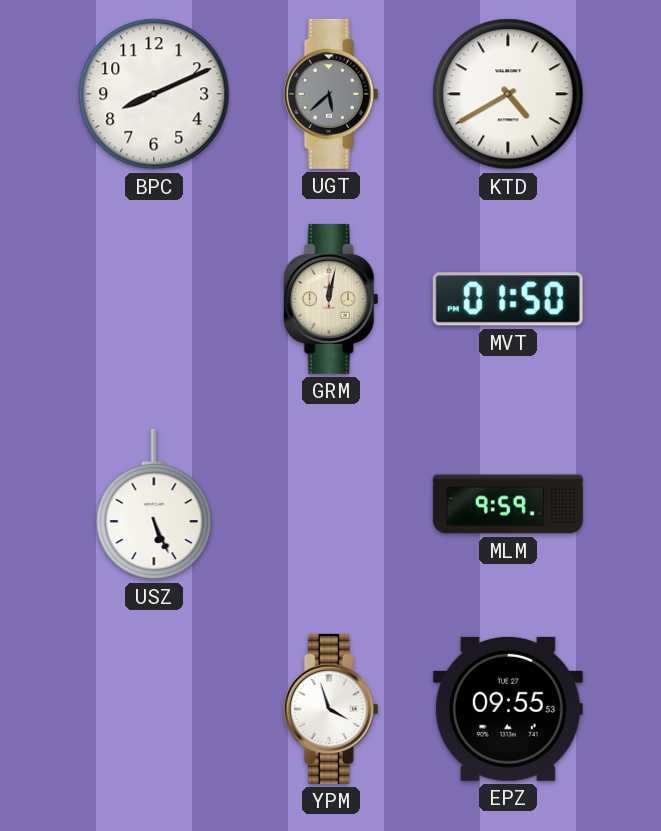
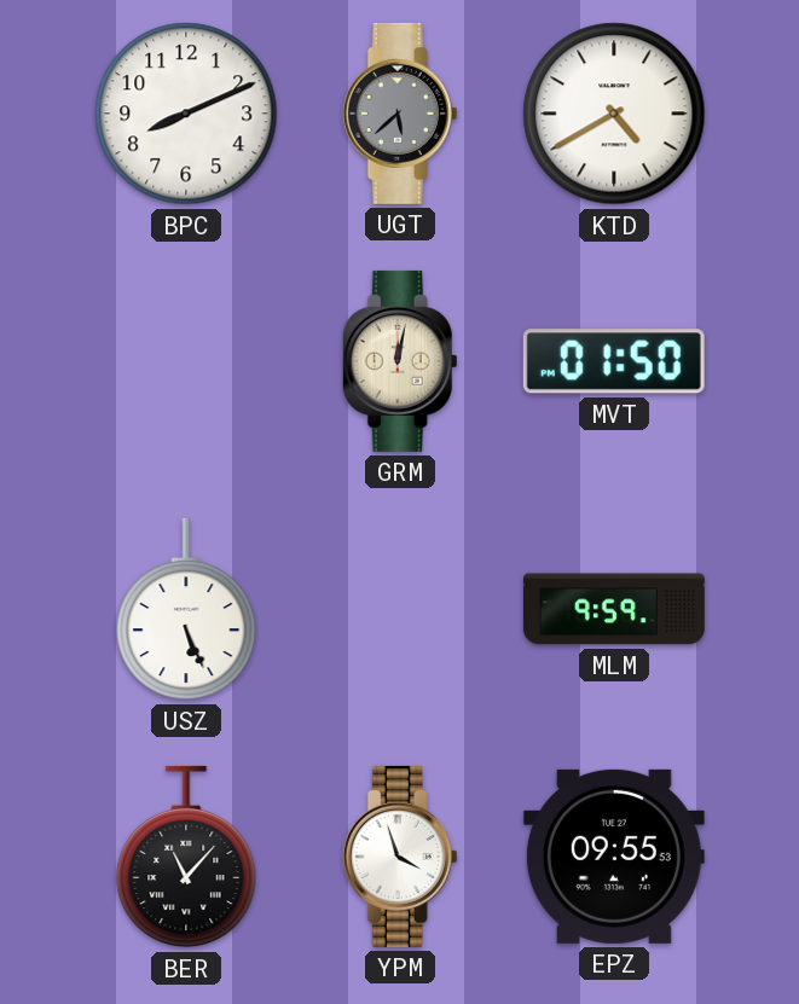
BER: none -> 11:07 (186, 857)
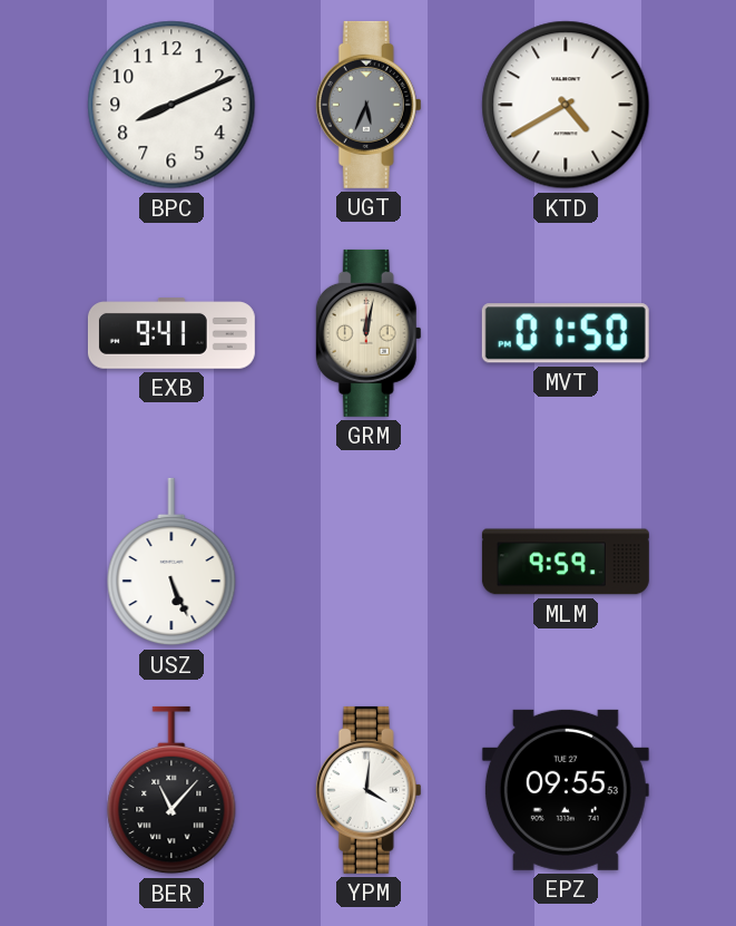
UGT: 5:38 -> 5:34 (369, 105)
EXB: none -> 9:41 (171, 333)
YPM: 3:57 -> 4:01 (369, 790)
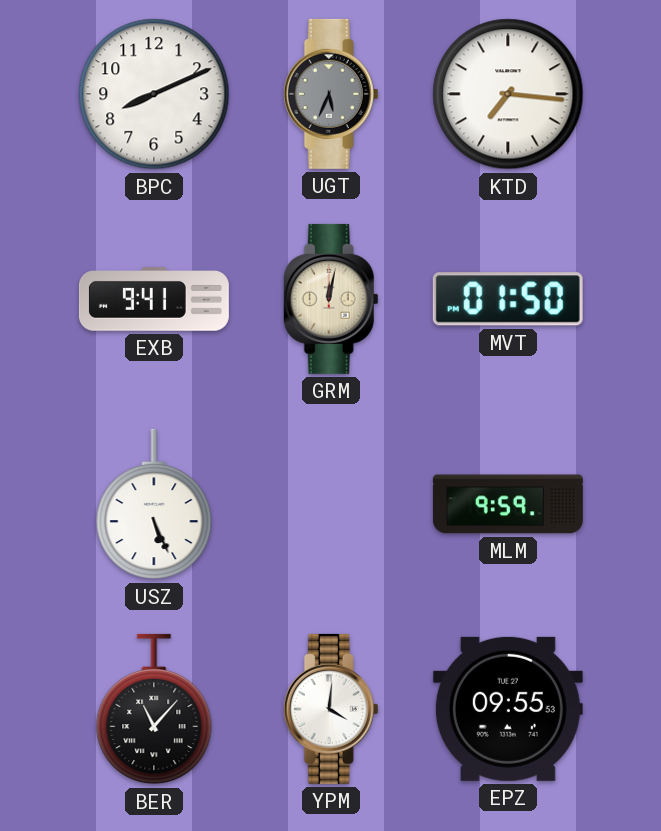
KTD: 4:40 -> 7:16 (508, 94)
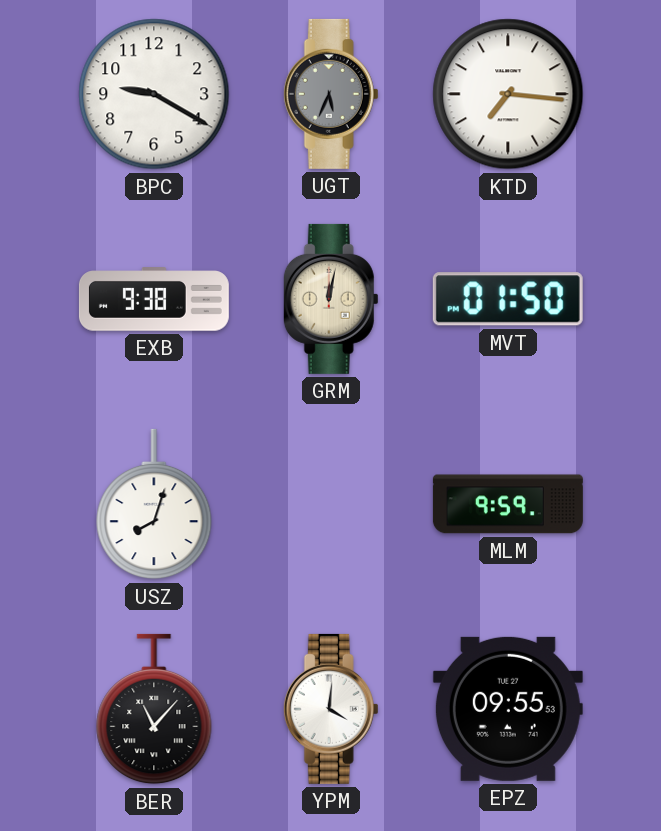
BPC: 8:11 -> 9:20 (154, 94)
EXB: 9:41 -> 9:38 (154, 299)
USZ: 5:26 -> 8:03 (154, 504)
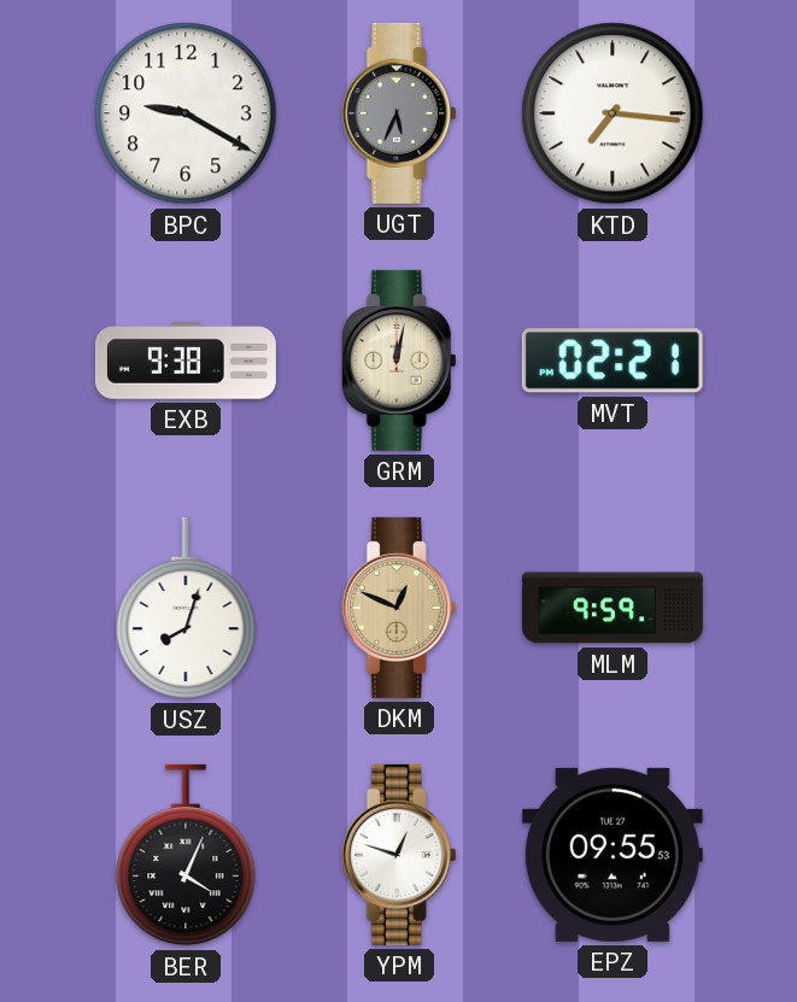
MVT: 01:50 -> 02:21 (613, 361)
DKM: none -> 12:49 (399, 608)
BER: 11:07 -> 4:04 (186, 855)
YPM: 4:01 -> 12:48 (399, 855)
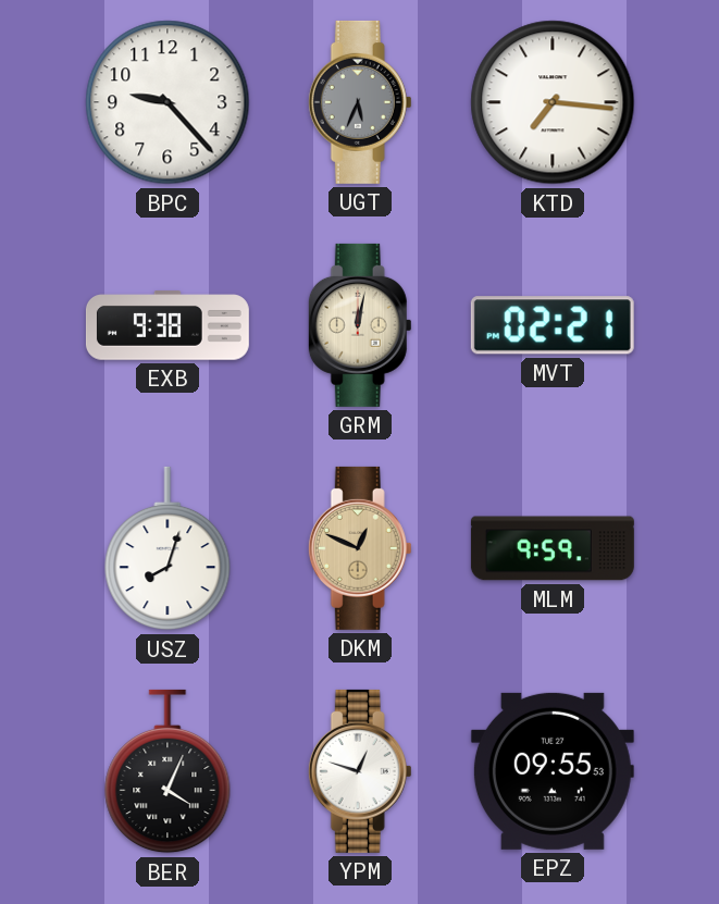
BPC: 9:20 -> 9:23 (168, 102)
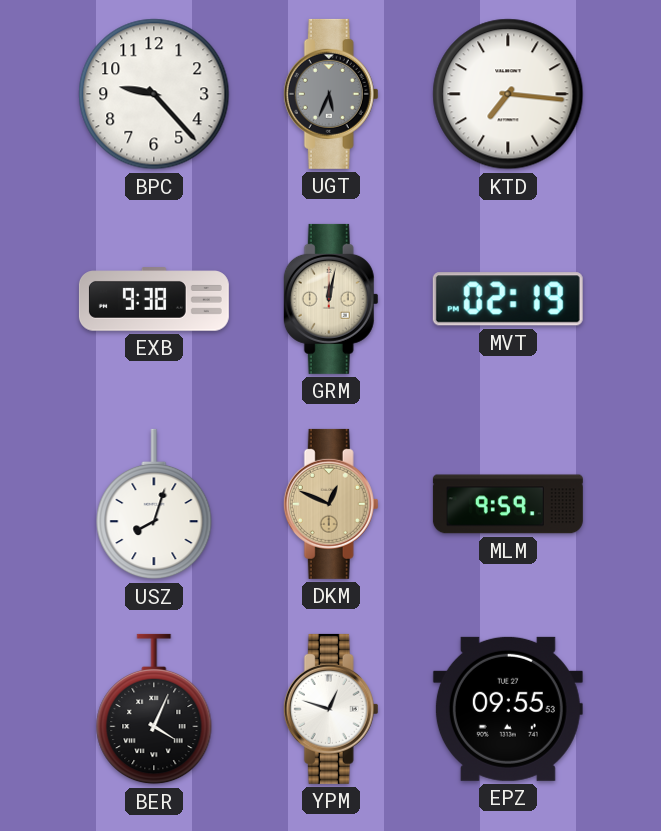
MVT: 02:21 -> 02:19 (508, 299)
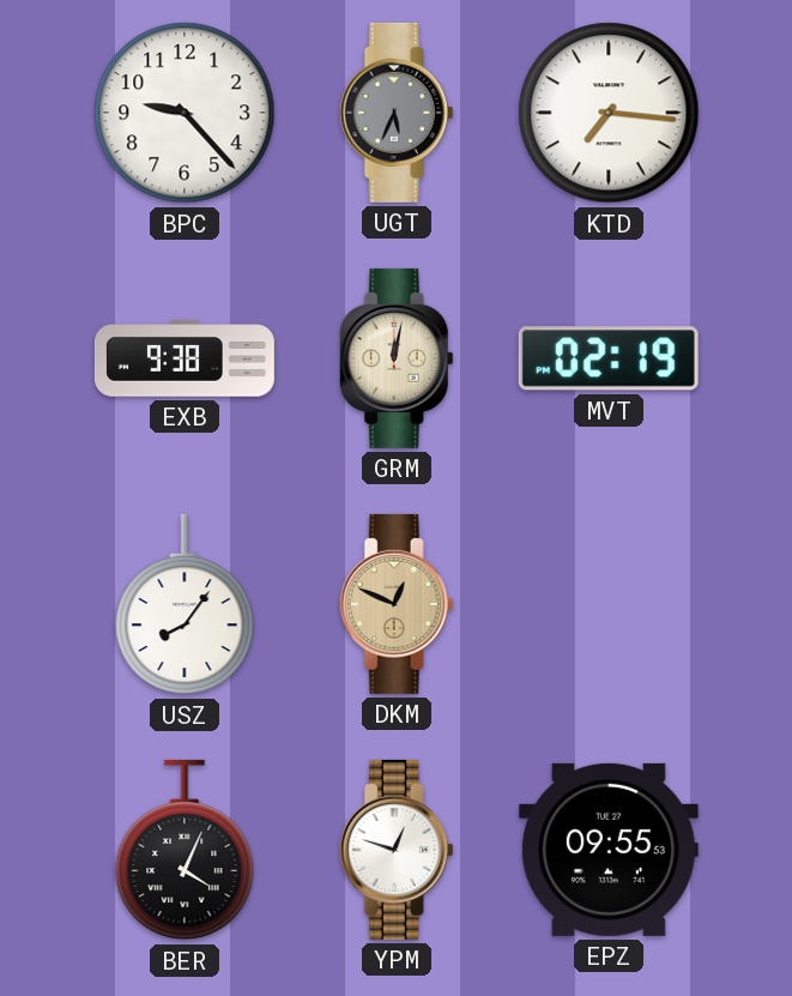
USZ: 8:03 -> 8:06 (185, 604)
MLM: 9:59 -> none (508, 504)
